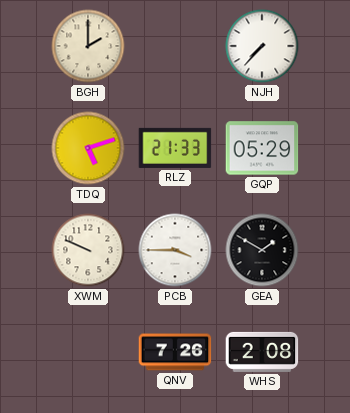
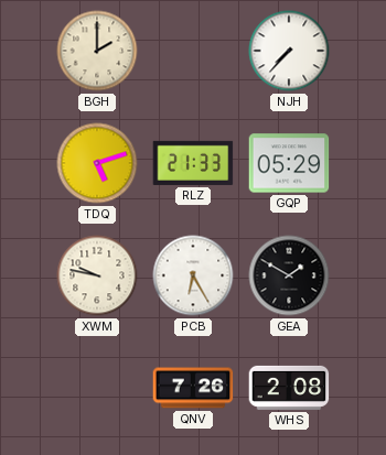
XWM: 9:49 -> 9:47 (97, 275)
PCB: 3:45 -> 6:25 (193, 275)
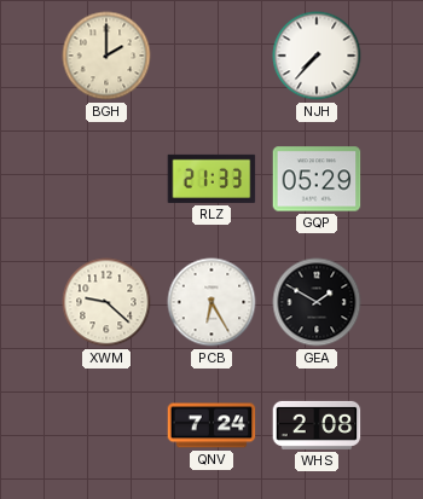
TDQ: 5:12 -> none (97, 163)
XWM: 9:47 -> 9:22 (106, 302)
QNV: 7:26 -> 7:24 (211, 425)
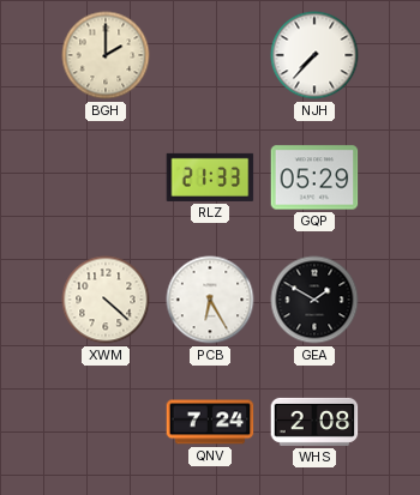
XWM: 9:22 -> 4:22 (106, 300)
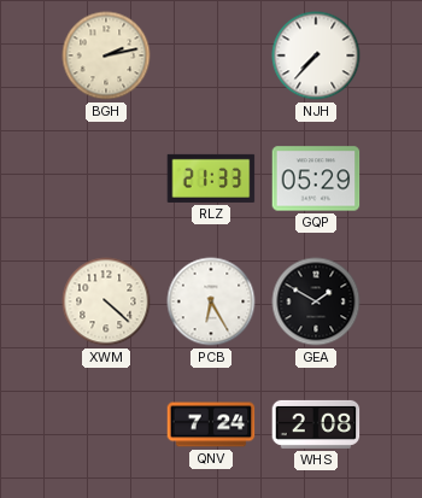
BGH: 2:00 -> 2:13 (106, 55)
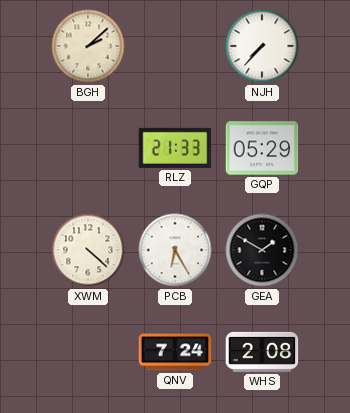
BGH: 2:13 -> 2:08 (88, 46)
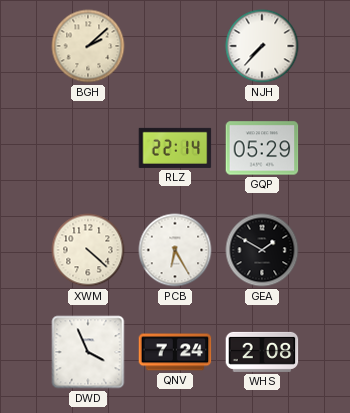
RLZ: 21:33 -> 22:14 (175, 148)
DWD: none -> 3:56 (88, 352)
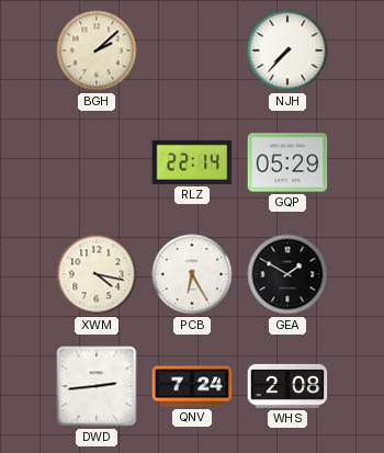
XWM: 4:22 -> 4:17 (97, 274)
DWD: 3:56 -> 2:44 (97, 386)
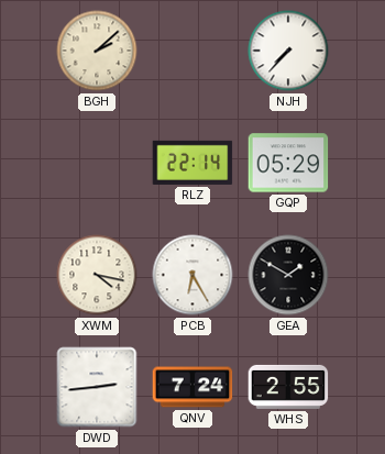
WHS: 2:08 -> 2:55 (288, 387)
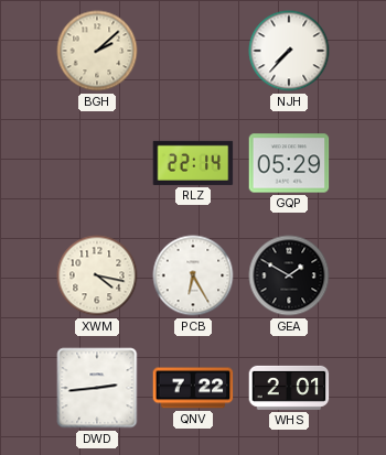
QNV: 7:24 -> 7:22 (193, 388)
WHS: 2:55 -> 2:01 (289, 388)
